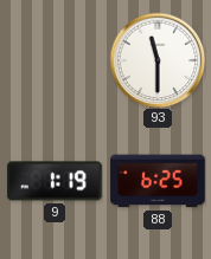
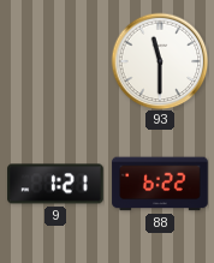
9: 1:19 -> 1:21 (55, 184)
88: 6:25 -> 6:22 (160, 184)
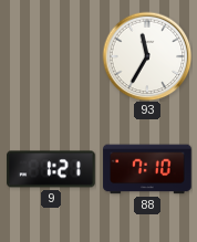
93: 11:30 -> 11:35 (147, 56)
88: 6:22 -> 7:10 (147, 169)
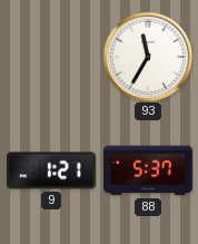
88: 7:10 -> 5:37 (148, 170)
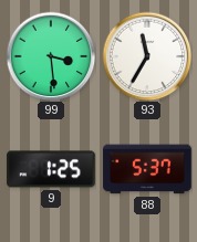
99: none -> 3:29 (51, 56)
9: 1:21 -> 1:25 (51, 169)
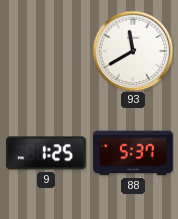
99: 3:29 -> none (51, 56)
93: 11:35 -> 11:40 (133, 51)
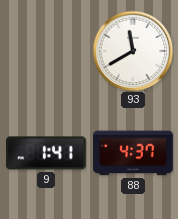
9: 1:25 -> 1:41 (46, 153)
88: 5:37 -> 4:37 (133, 153)
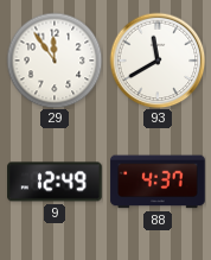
29: none -> 11:54 (55, 61)
9: 1:41 -> 12:49 (55, 182)
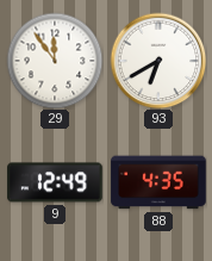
93: 11:40 -> 6:40 (158, 61)
88: 4:37 -> 4:35 (158, 182)
